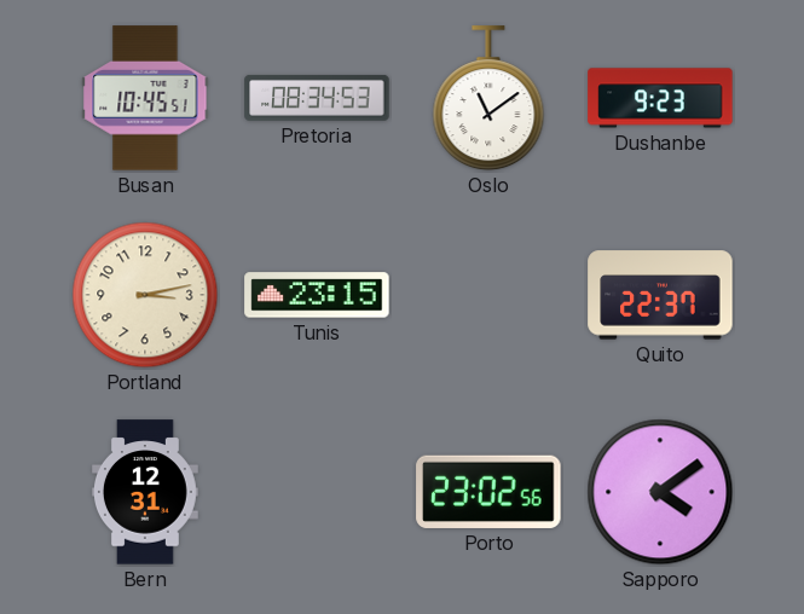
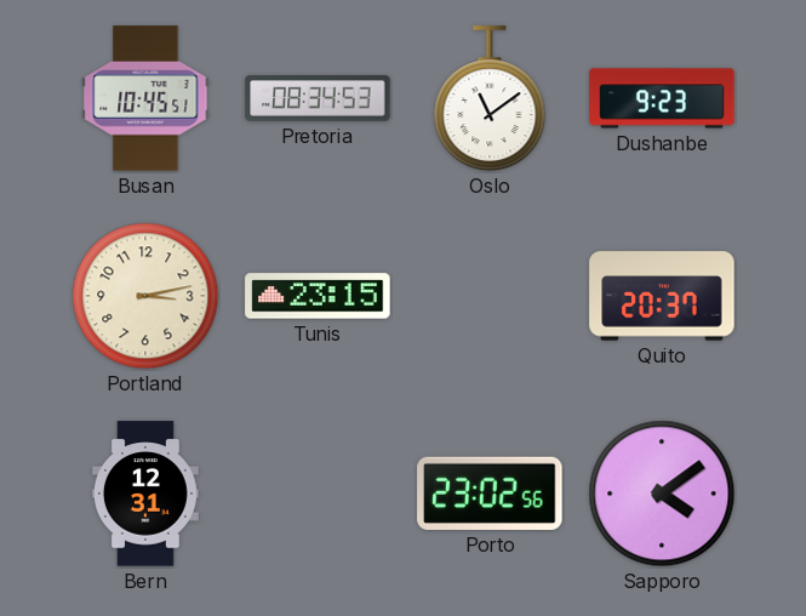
Quito: 22:37 -> 20:37 (662, 296)
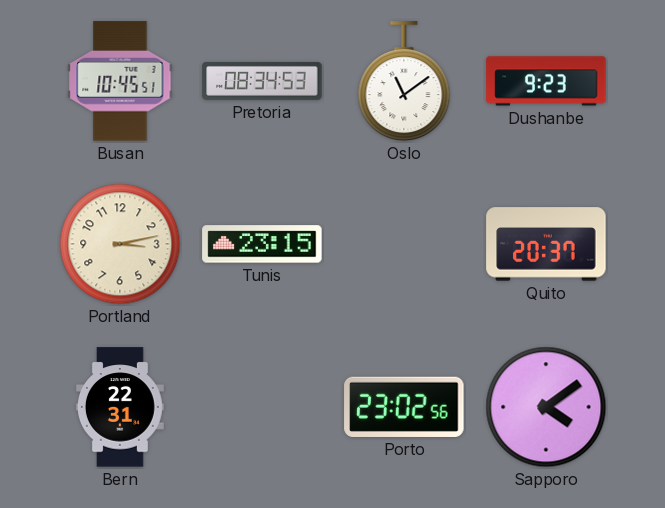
Bern: 12:31 -> 22:31 (120, 407)
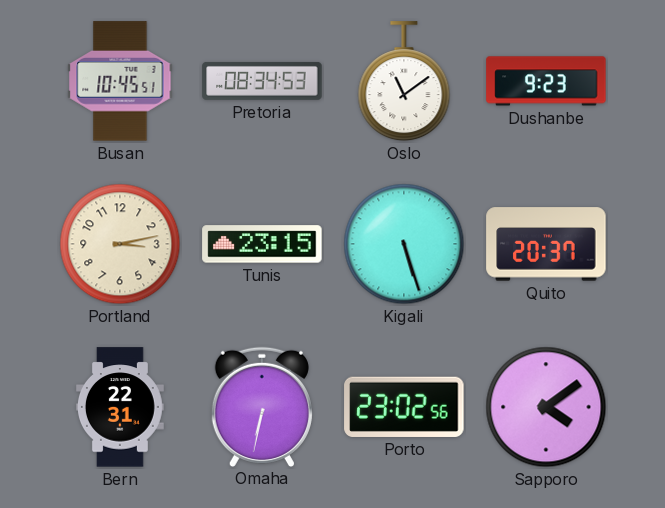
Kigali: none -> 5:27 (404, 244)
Omaha: none -> 6:32 (262, 406)
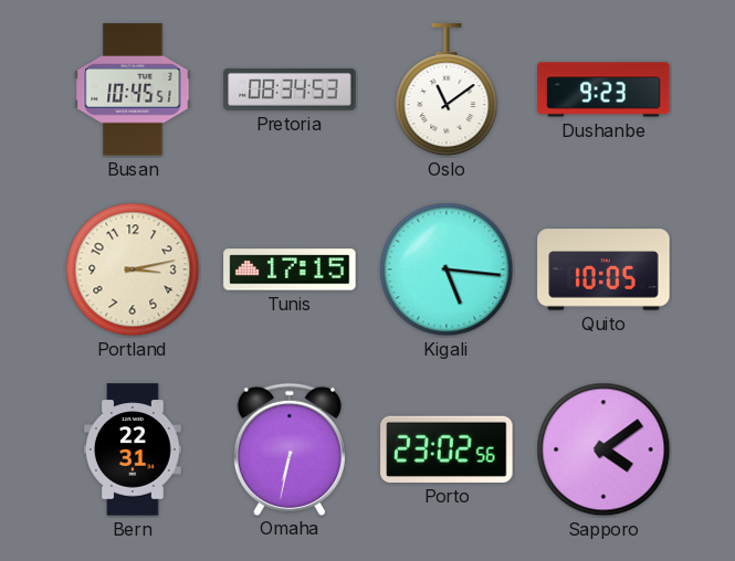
Tunis: 23:15 -> 17:15 (290, 269)
Kigali: 5:27 -> 5:16 (447, 269)
Quito: 20:37 -> 10:05 (603, 269)
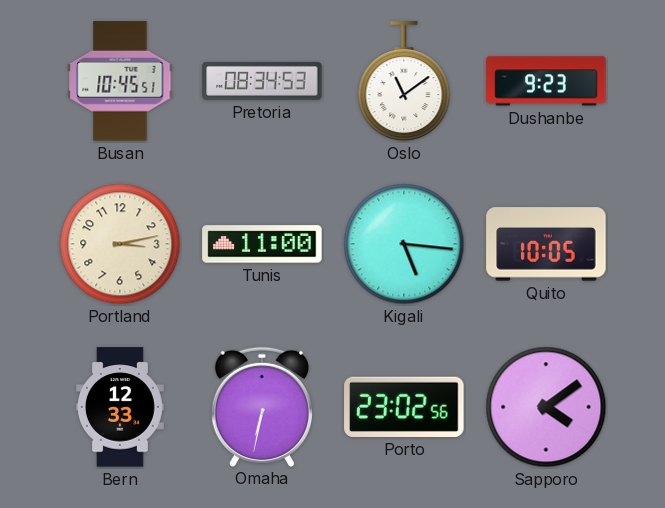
Tunis: 17:15 -> 11:00 (262, 244)
Bern: 22:31 -> 12:33 (120, 407)
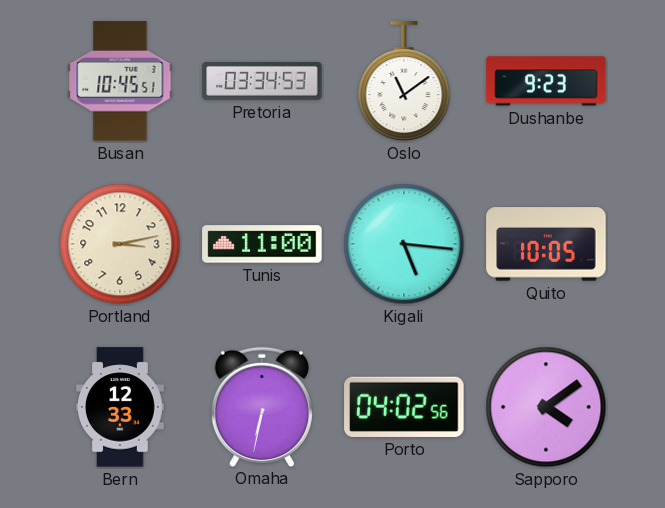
Pretoria: 08:34 -> 03:34 (262, 81)
Porto: 23:02 -> 04:02 (404, 407)
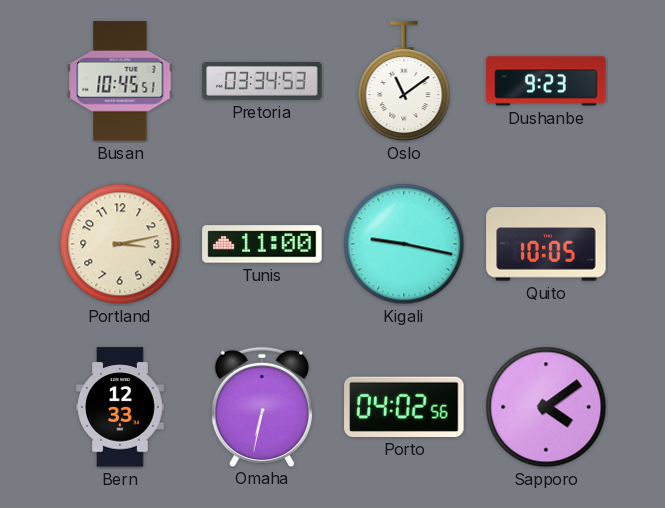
Kigali: 5:16 -> 9:17 (404, 244)
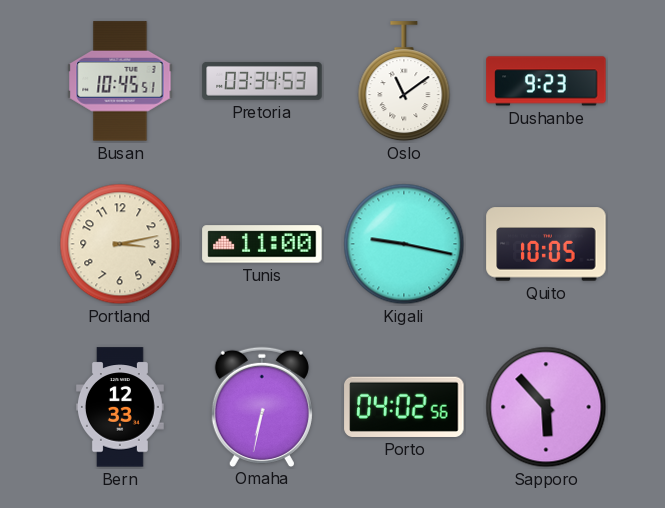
Sapporo: 4:09 -> 5:53 (546, 407)
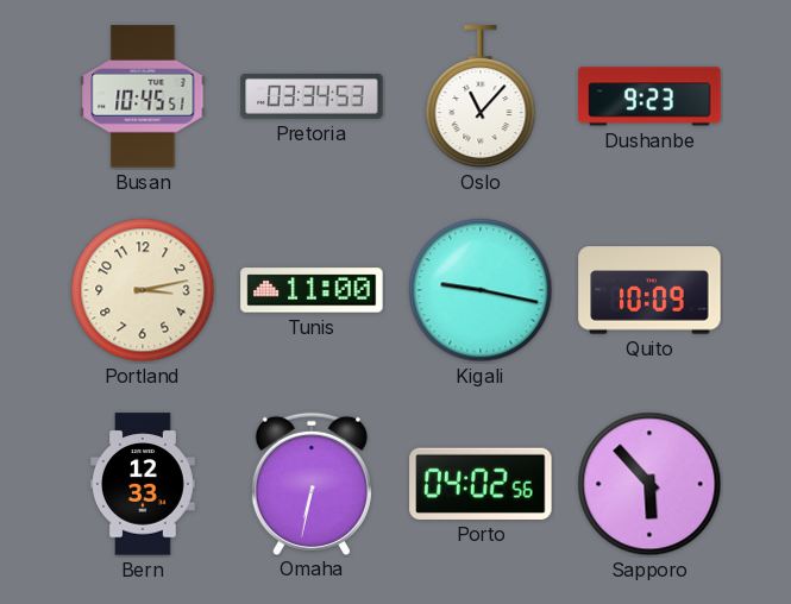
Oslo: 11:09 -> 11:07 (481, 97)
Quito: 10:05 -> 10:09 (649, 290)
